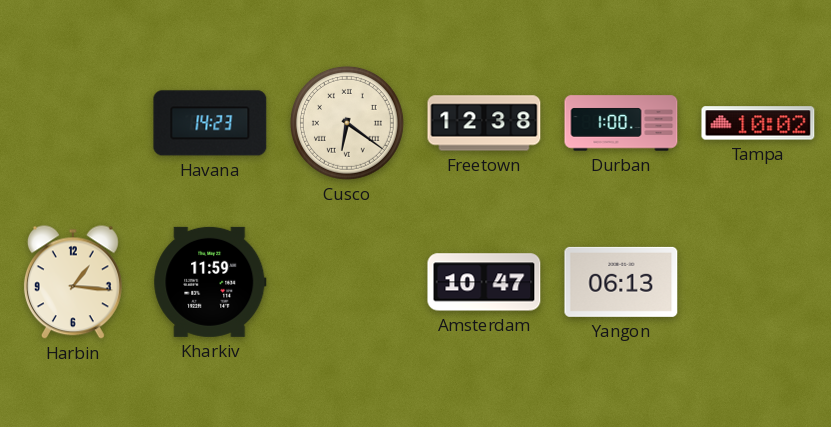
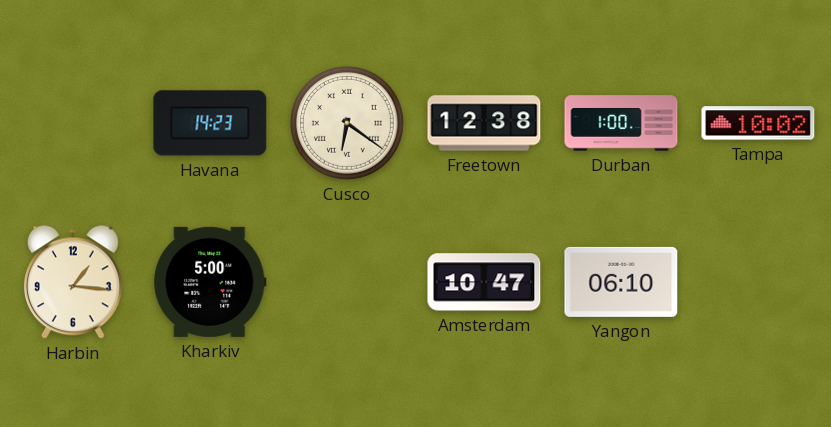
Kharkiv: 11:59 -> 5:00 (210, 282)
Yangon: 06:13 -> 06:10 (621, 282)
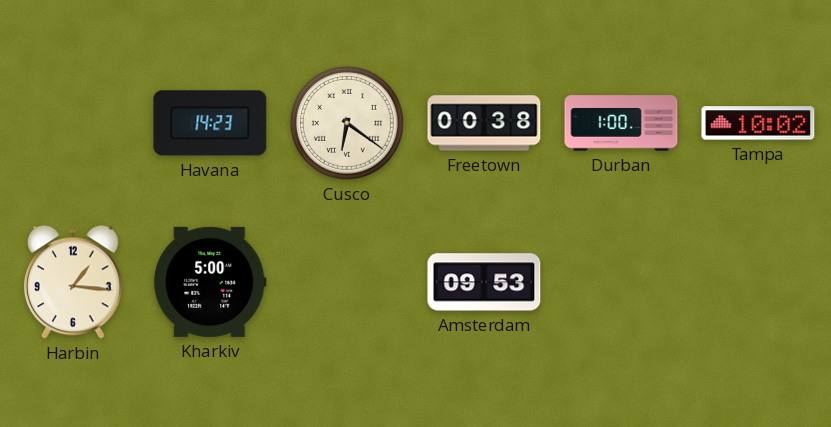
Freetown: 12:38 -> 00:38 (484, 123)
Amsterdam: 10:47 -> 09:53 (484, 282)
Yangon: 06:10 -> none (621, 282)
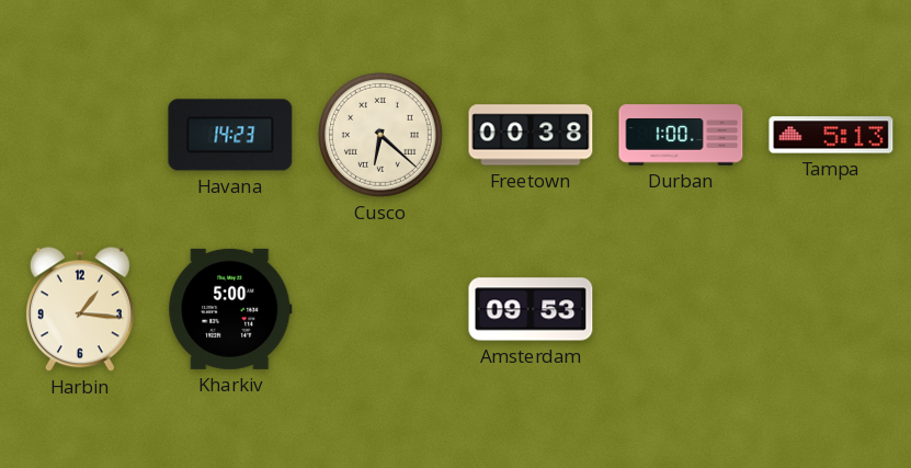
Cusco: 6:21 -> 6:22 (380, 135)
Tampa: 10:02 -> 5:13 (831, 135)
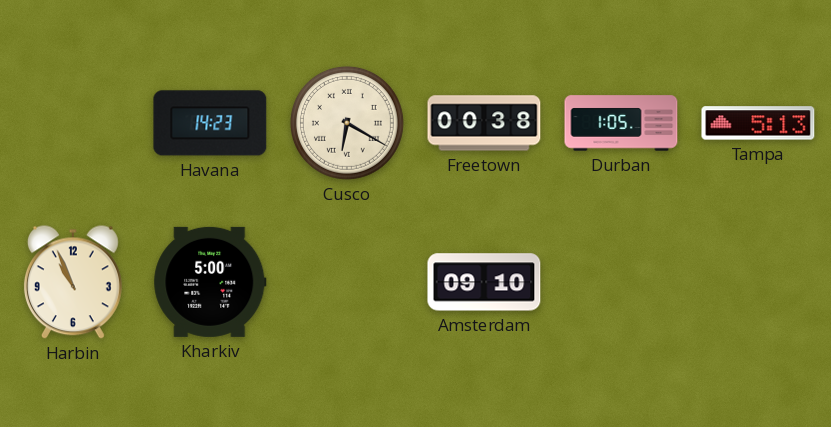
Cusco: 6:22 -> 6:20 (347, 123)
Durban: 1:00 -> 1:05 (621, 123)
Harbin: 1:16 -> 10:56 (73, 282)
Amsterdam: 09:53 -> 09:10 (484, 282)
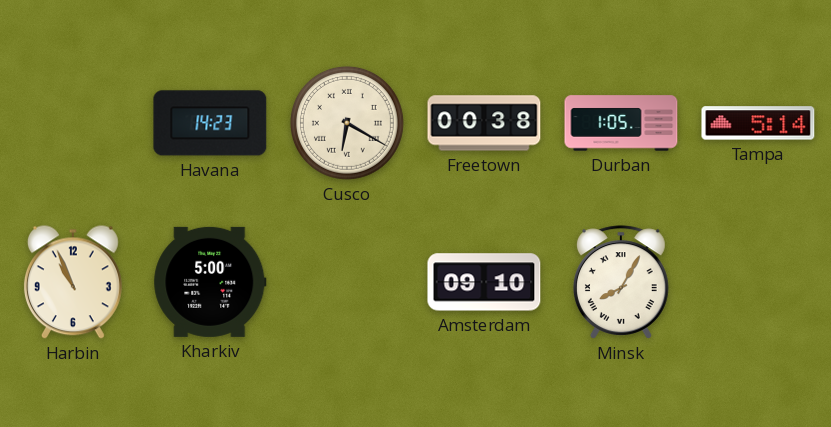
Tampa: 5:13 -> 5:14 (758, 123)
Minsk: none -> 8:05 (621, 282)
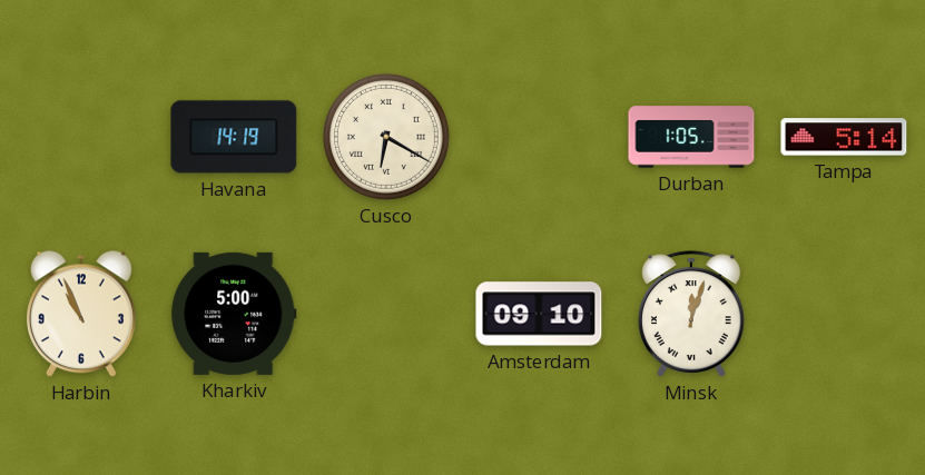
Havana: 14:23 -> 14:19 (234, 137)
Freetown: 00:38 -> none (484, 123)
Minsk: 8:05 -> 12:03 (691, 314)
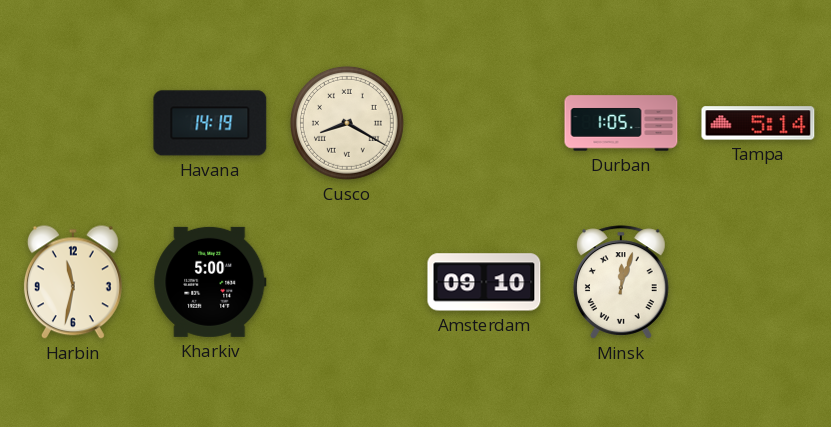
Cusco: 6:20 -> 8:20 (347, 123)
Harbin: 10:56 -> 11:32 (73, 282)
